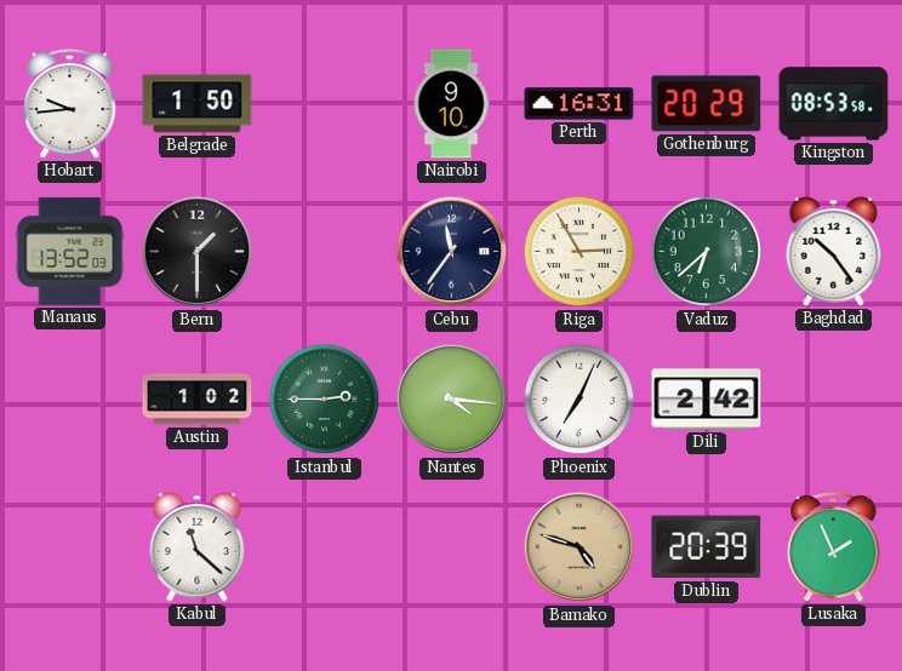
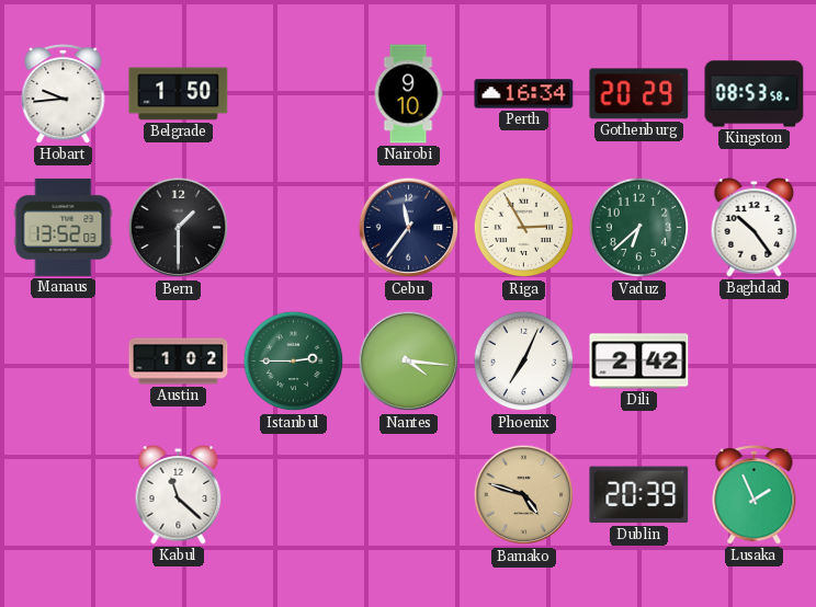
Perth: 16:31 -> 16:34 (524, 94)
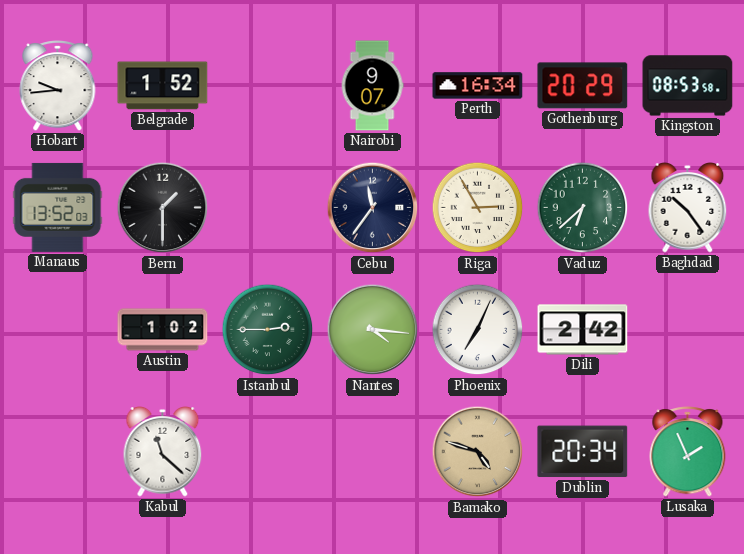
Belgrade: 1:50 -> 1:52 (163, 86)
Nairobi: 9:10 -> 9:07 (372, 86)
Dublin: 20:39 -> 20:34 (583, 452)
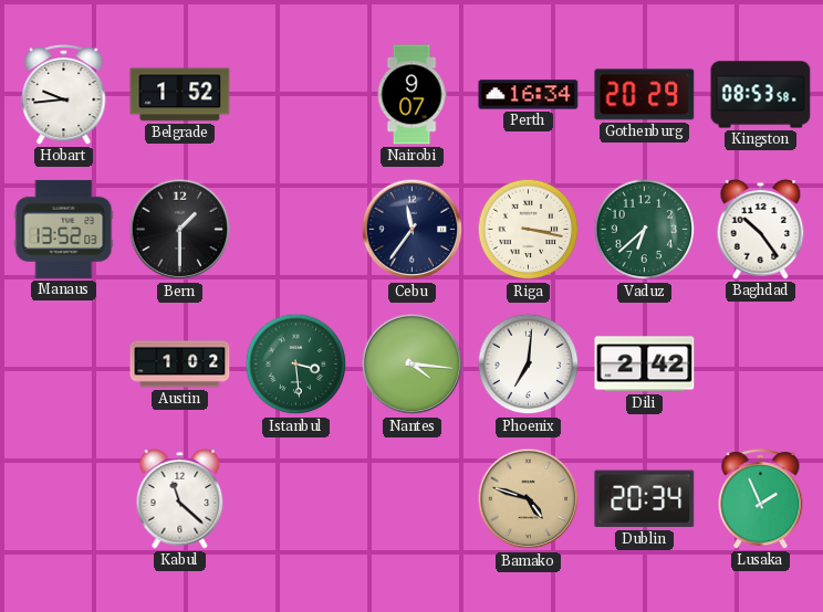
Riga: 2:55 -> 3:17 (529, 230)
Istanbul: 2:45 -> 3:29 (296, 365)
Phoenix: 7:04 -> 7:01 (529, 365)
